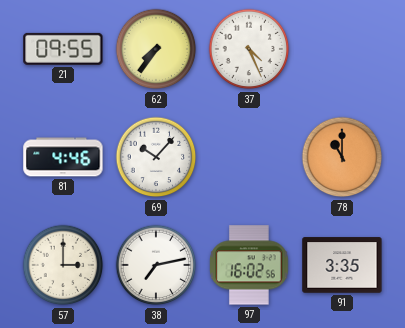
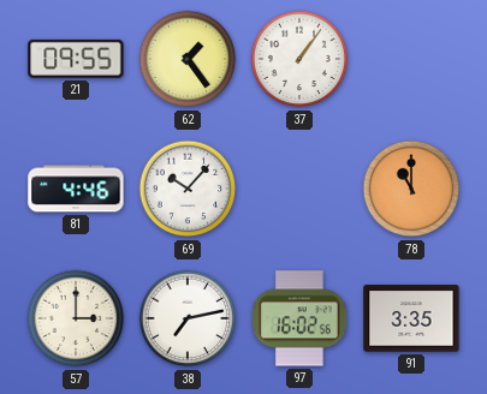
62: 7:36 -> 1:24 (188, 59)
37: 4:26 -> 1:06 (299, 59)
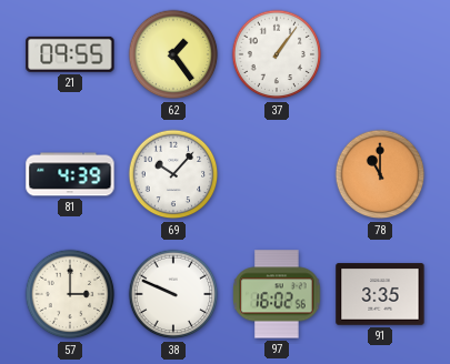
81: 4:46 -> 4:39 (70, 174)
38: 7:13 -> 9:49 (173, 294)
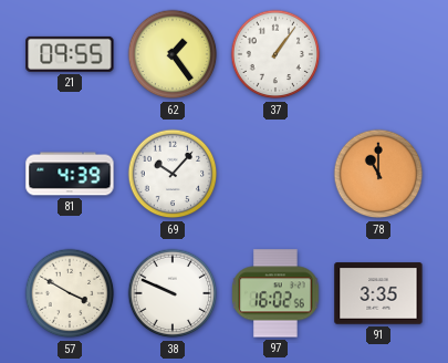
57: 3:00 -> 3:50 (70, 293)
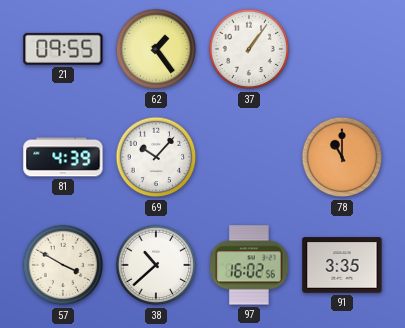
38: 9:49 -> 10:38 (156, 265)
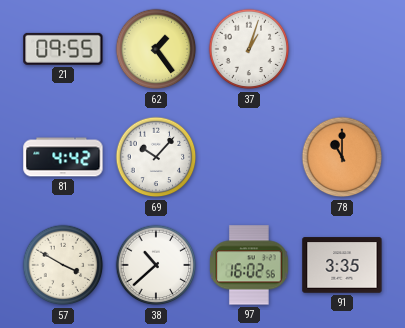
37: 1:06 -> 1:03 (249, 49)
81: 4:39 -> 4:42 (63, 157)
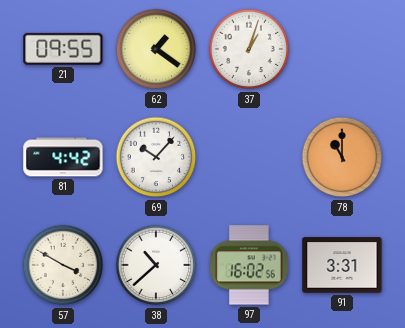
62: 1:24 -> 1:21 (156, 49)
91: 3:35 -> 3:31 (342, 265)
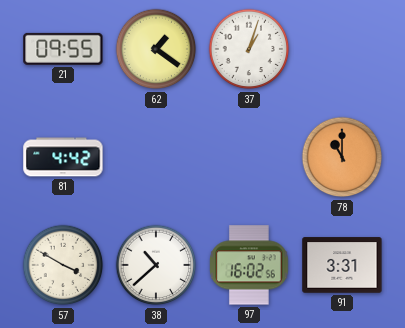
69: 10:07 -> none (156, 157)
